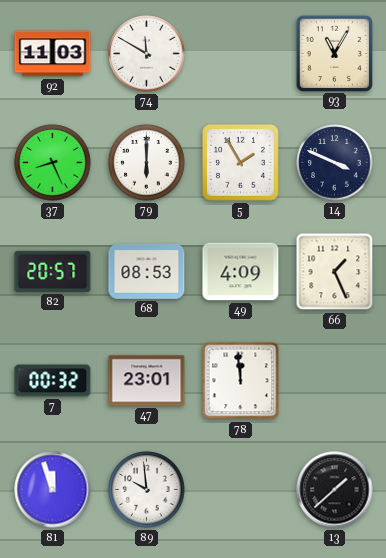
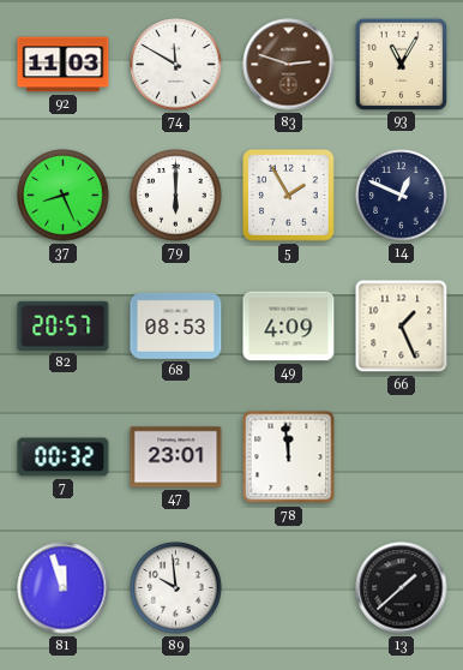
83: none -> 2:48 (289, 65)
14: 3:49 -> 12:49 (402, 196)
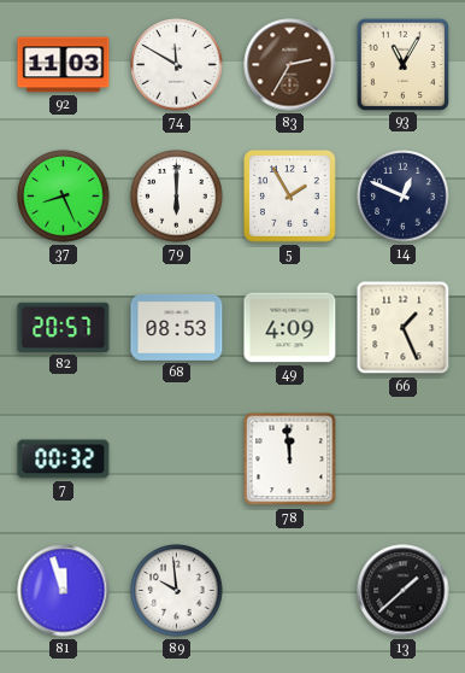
83: 2:48 -> 2:35 (290, 65)
47: 23:01 -> none (176, 457)
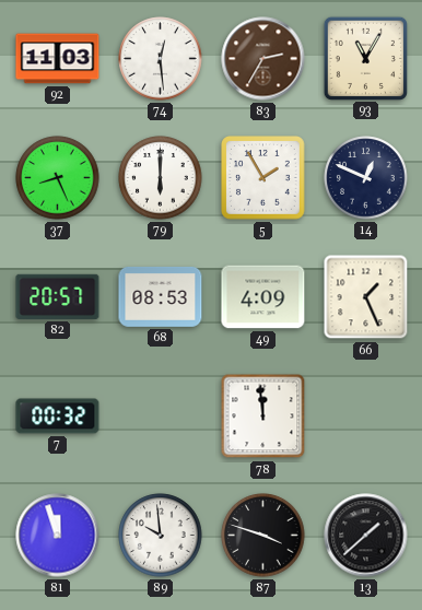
74: 11:50 -> 12:29 (161, 59)
87: none -> 3:48 (263, 536)
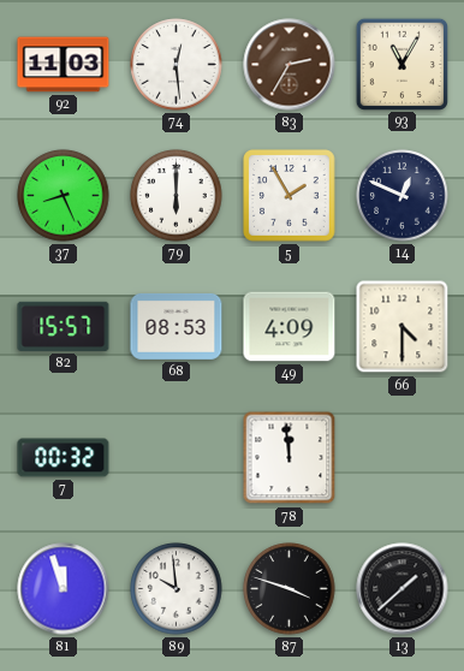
82: 20:57 -> 15:57 (64, 326)
66: 1:26 -> 4:30 (403, 327)
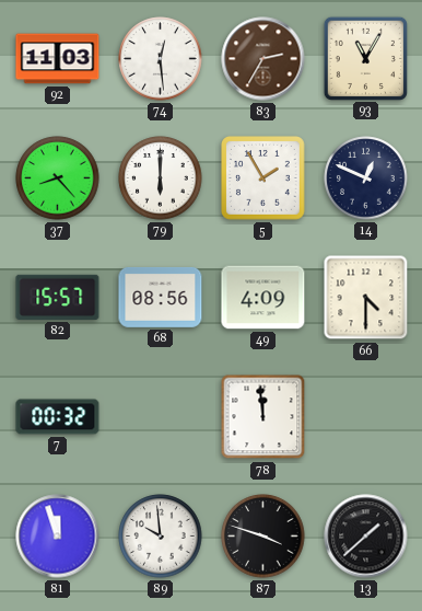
37: 8:26 -> 8:23 (58, 178)
68: 08:53 -> 08:56 (161, 297)
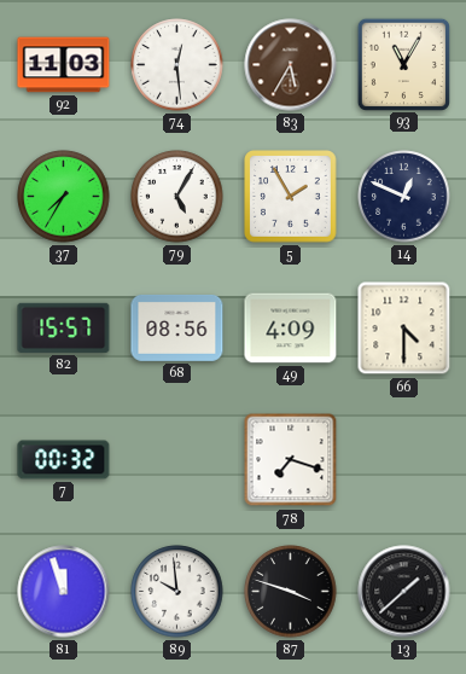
83: 2:35 -> 5:35 (291, 65)
37: 8:23 -> 7:35 (64, 197)
79: 6:00 -> 5:05 (177, 197)
78: 11:59 -> 7:18 (291, 460)
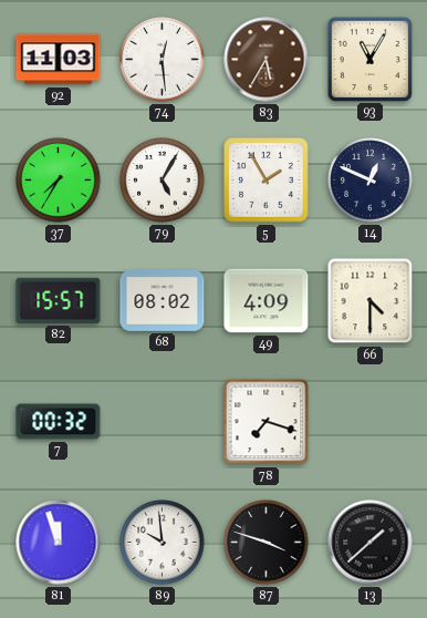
68: 08:56 -> 08:02 (163, 300)
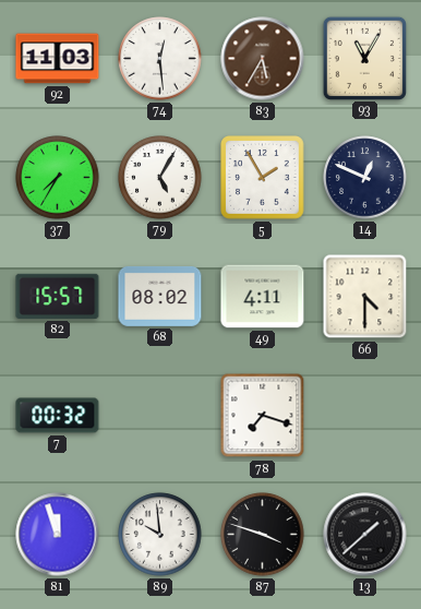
49: 4:09 -> 4:11 (263, 297)
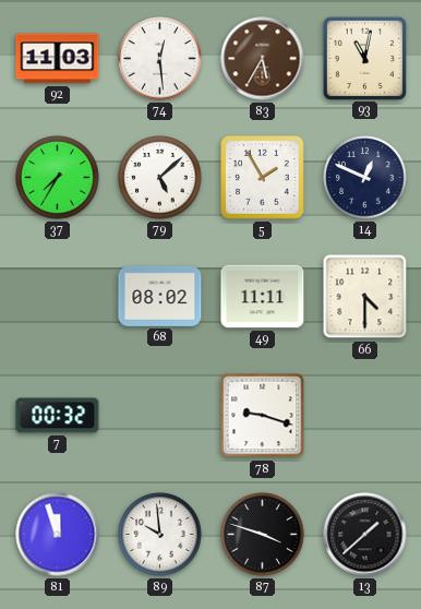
93: 11:05 -> 11:02 (364, 58)
79: 5:05 -> 5:08 (160, 178)
82: 15:57 -> none (58, 296)
49: 4:11 -> 11:11 (263, 297)
78: 7:18 -> 9:18 (263, 416)
